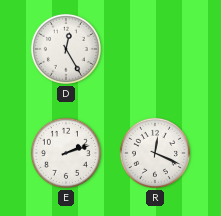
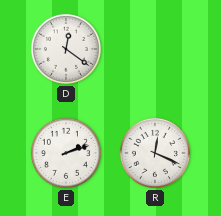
D: 12:25 -> 12:21 (66, 49)
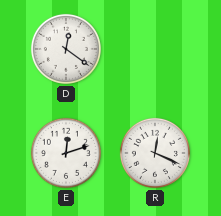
E: 2:12 -> 12:12 (66, 153)
